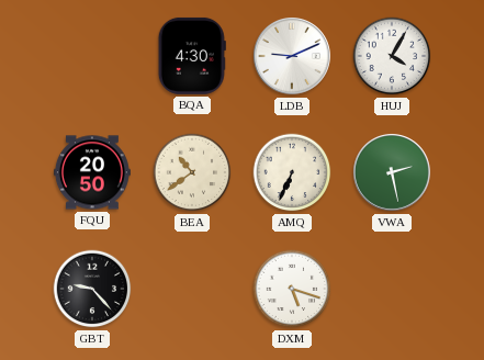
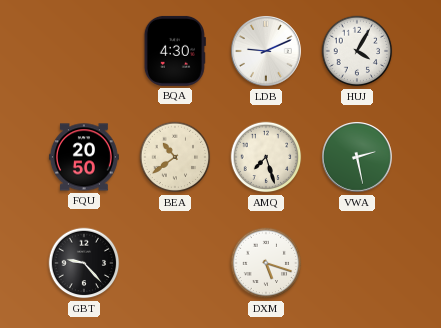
AMQ: 6:34 -> 7:27 (266, 157)
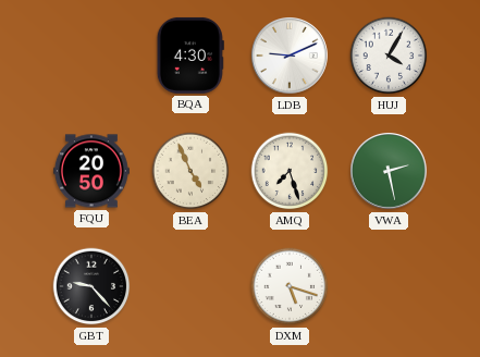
BEA: 10:39 -> 4:56 (190, 171)
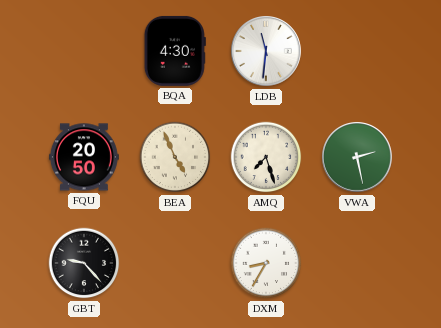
LDB: 9:11 -> 11:31 (267, 52)
HUJ: 4:05 -> none (389, 56)
DXM: 5:18 -> 8:35 (266, 263)
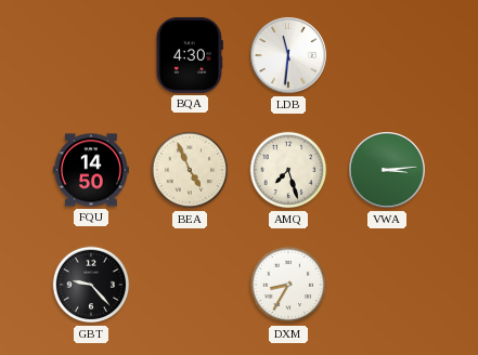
FQU: 20:50 -> 14:50 (91, 170)
VWA: 2:28 -> 3:14 (388, 171)
